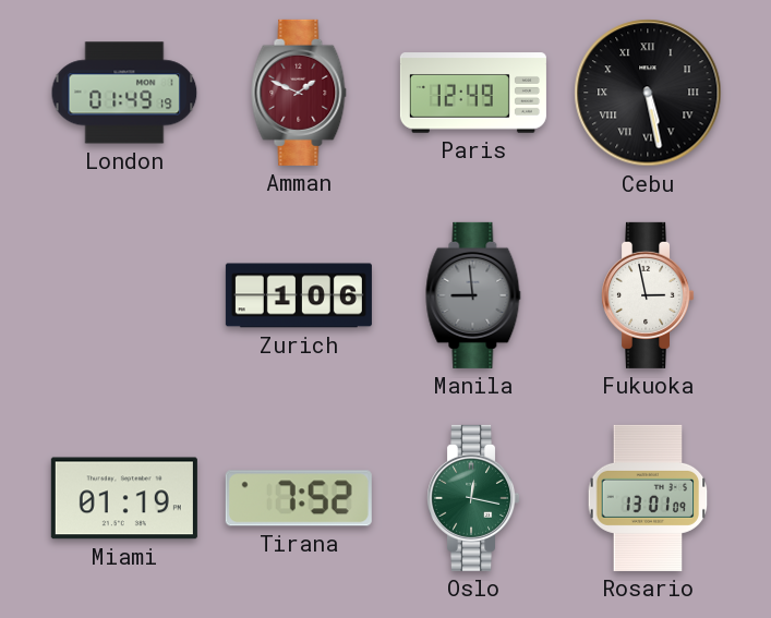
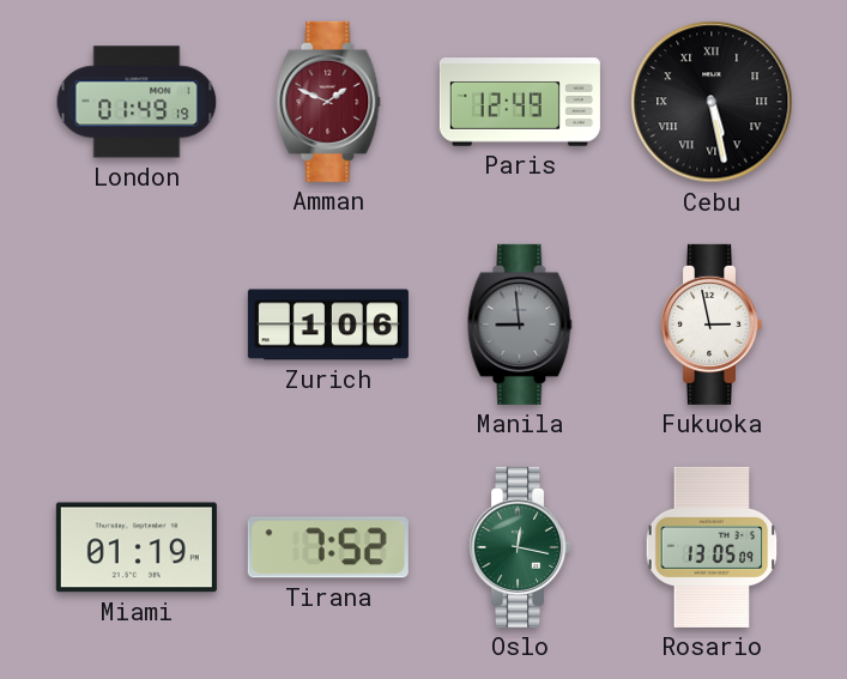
Rosario: 13:01 -> 13:05 (712, 547)
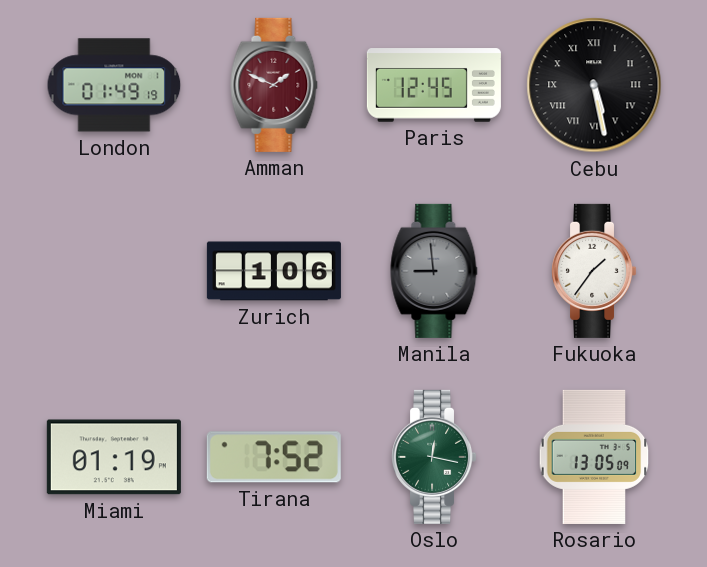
Paris: 12:49 -> 12:45 (434, 85)
Fukuoka: 2:58 -> 1:36 (594, 271)
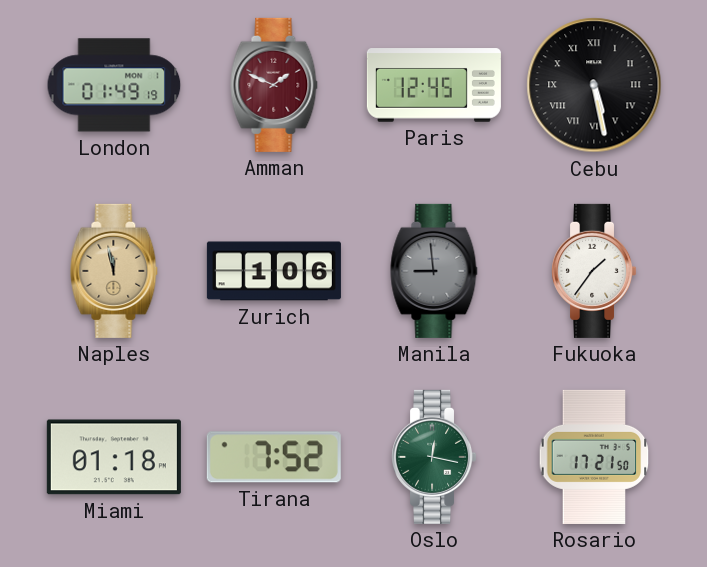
Naples: none -> 11:58 (114, 271)
Miami: 01:19 -> 01:18 (114, 457)
Rosario: 13:05 -> 17:21 (594, 457)
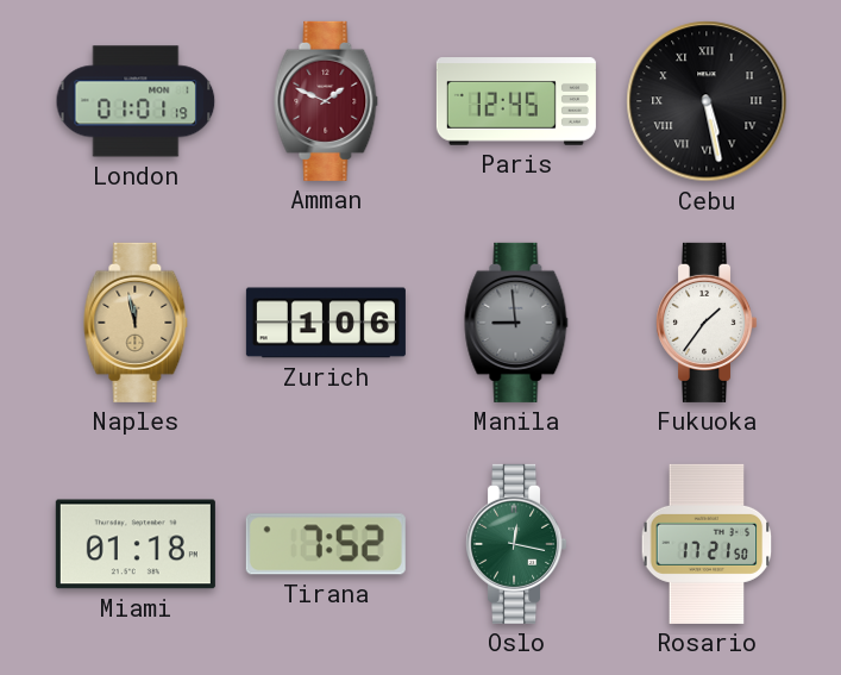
London: 01:49 -> 01:01 (136, 101)
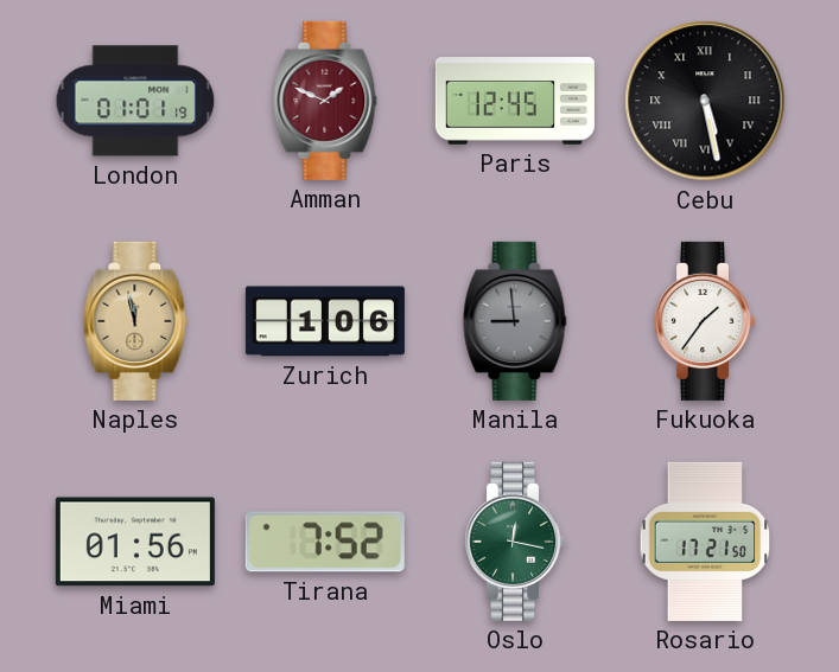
Miami: 01:18 -> 01:56 (135, 542)
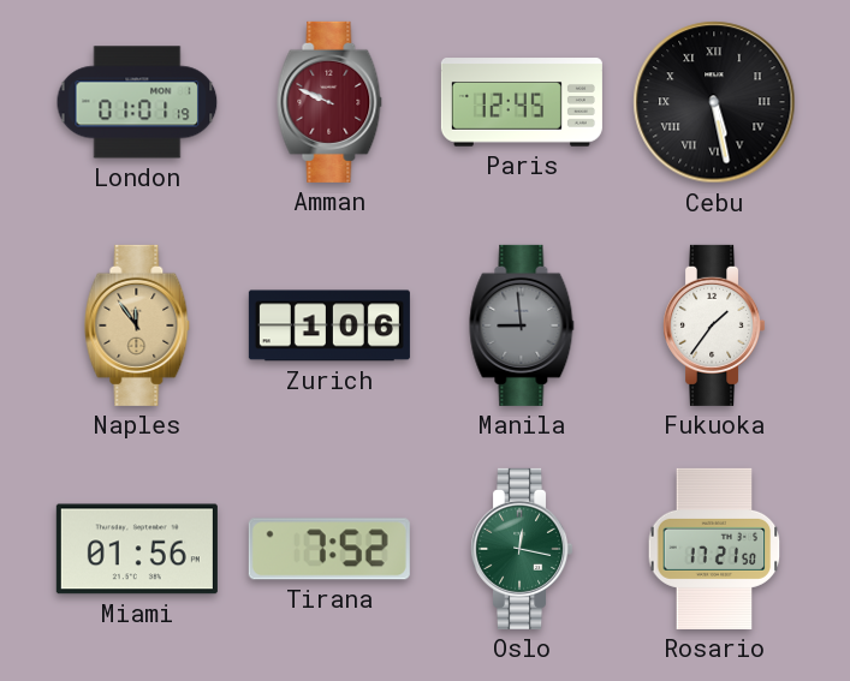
Amman: 1:49 -> 9:49 (329, 102)
Naples: 11:58 -> 11:54 (137, 325)
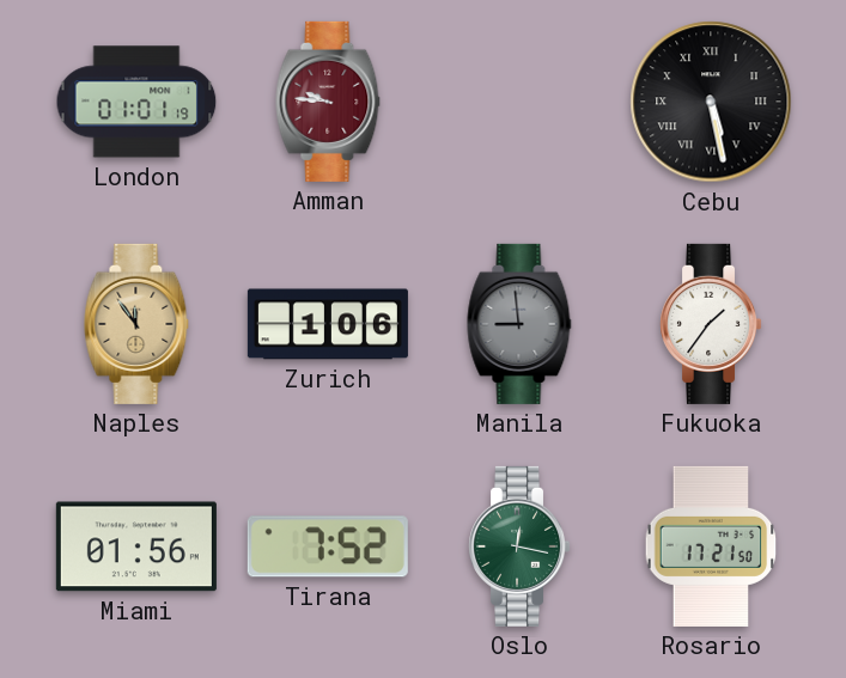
Amman: 9:49 -> 9:46 (328, 102)
Paris: 12:45 -> none (522, 102)
